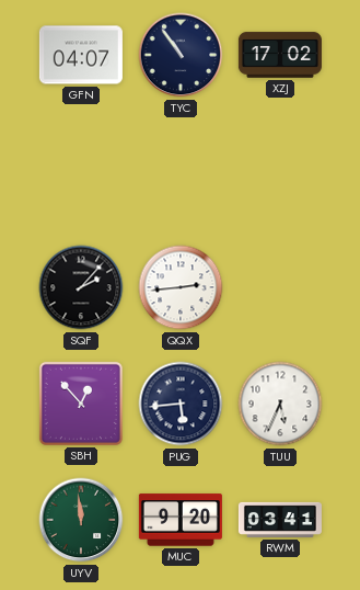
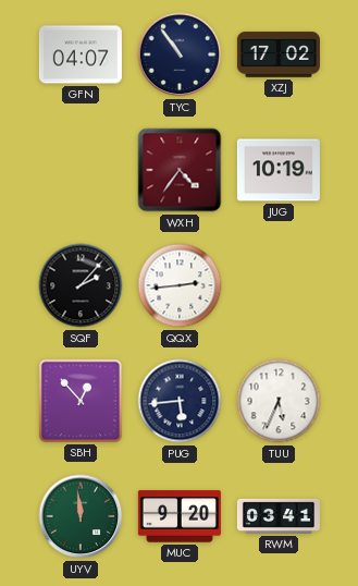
WXH: none -> 4:36 (180, 170)
JUG: none -> 10:19 (279, 170)
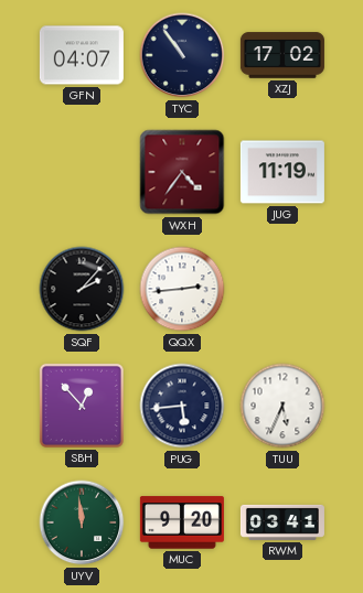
JUG: 10:19 -> 11:19 (282, 172)
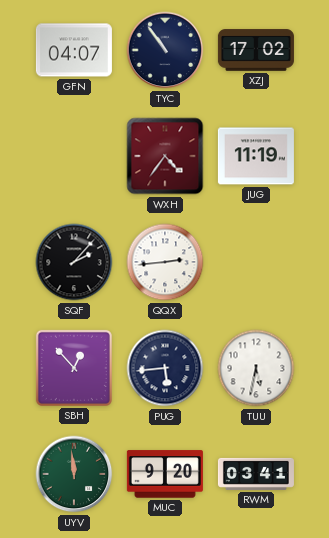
TUU: 5:34 -> 5:32 (256, 368)
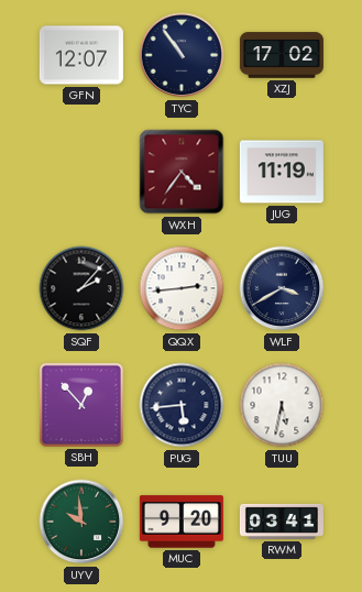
GFN: 04:07 -> 12:07 (81, 55)
WLF: none -> 3:40 (282, 288)
UYV: 11:59 -> 9:59 (81, 522)
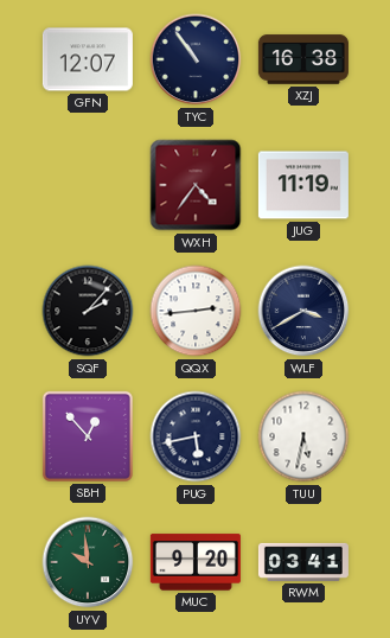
XZJ: 17:02 -> 16:38 (303, 59)
PUG: 5:44 -> 5:43 (196, 436)
